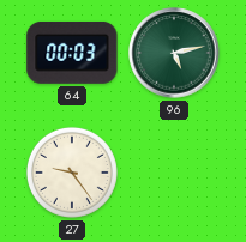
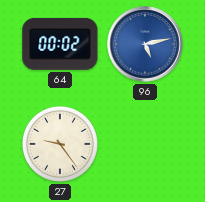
64: 00:03 -> 00:02 (60, 44)
96 dial: green -> blue (145, 44)
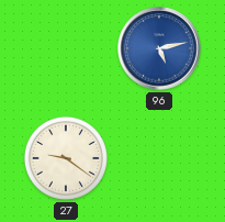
64: 00:02 -> none (60, 44)
27: 9:24 -> 9:21 (66, 158)
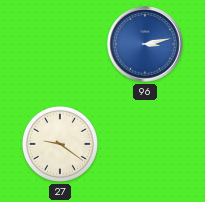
96: 5:13 -> 3:13 (145, 44)
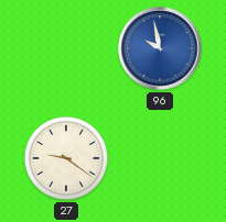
96: 3:13 -> 9:58 (160, 48)
